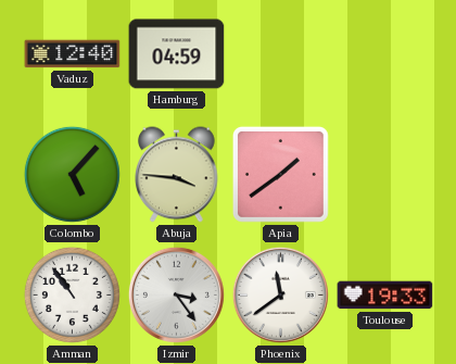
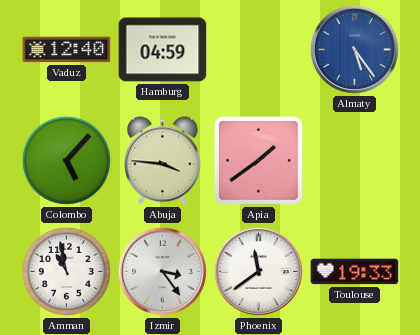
Almaty: none -> 5:24 (354, 49)
Amman: 10:54 -> 10:58 (66, 271)
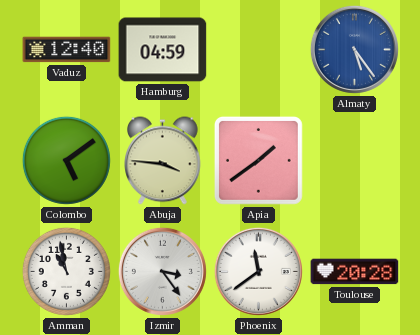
Colombo: 5:07 -> 5:09 (66, 160)
Toulouse: 19:33 -> 20:28 (355, 272)
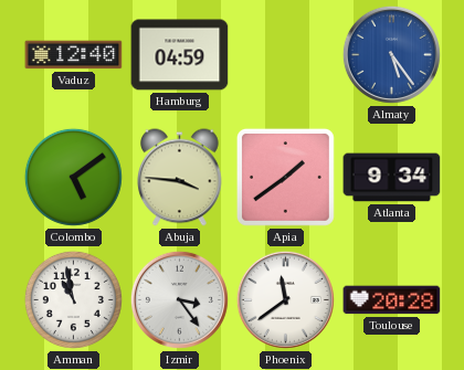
Atlanta: none -> 9:34 (392, 178)
